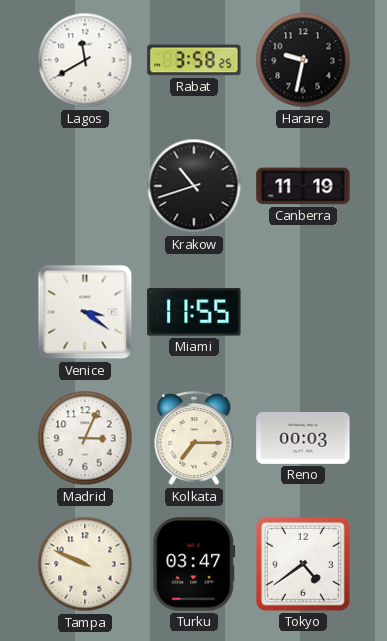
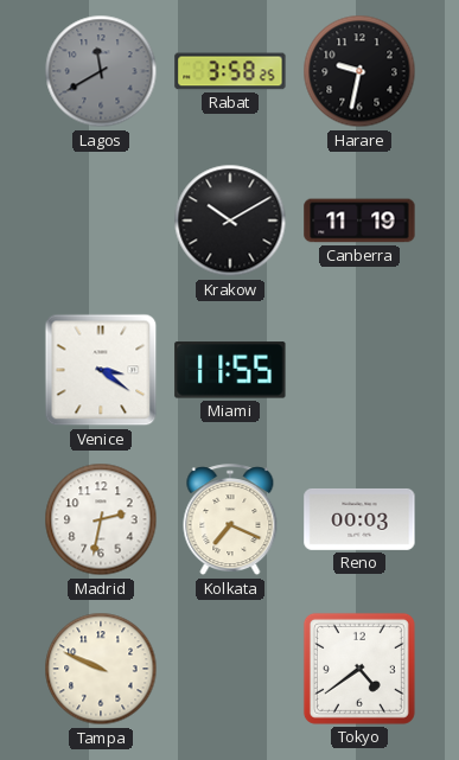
Lagos dial: white -> grey (101, 71)
Krakow: 10:42 -> 10:10 (230, 221)
Madrid: 3:04 -> 2:32 (101, 519)
Kolkata: 7:15 -> 7:19 (230, 520)
Turku: 03:47 -> none (194, 564)
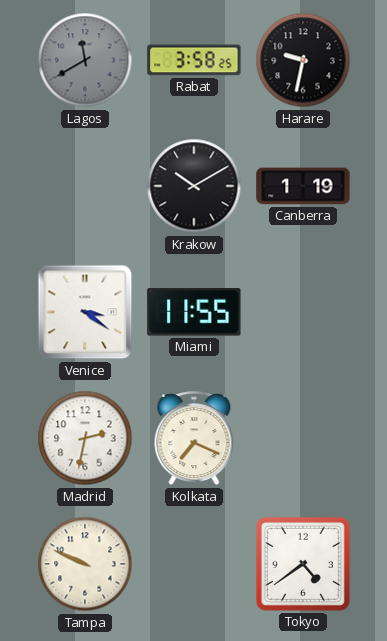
Canberra: 11:19 -> 1:19 (303, 186)
Reno: 00:03 -> none (359, 519)
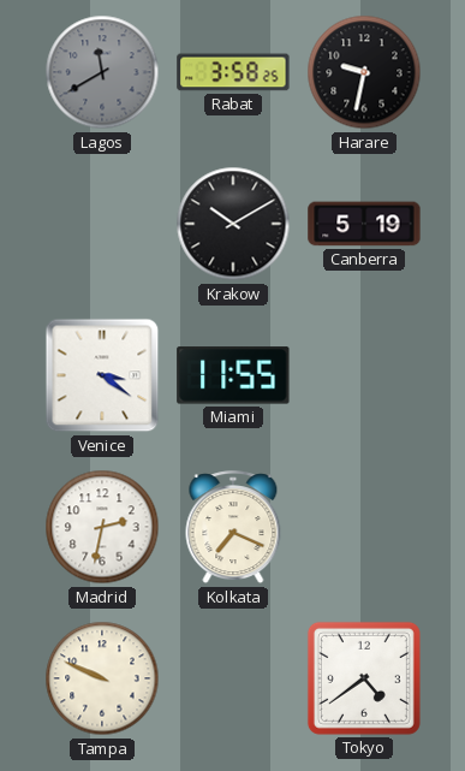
Canberra: 1:19 -> 5:19 (364, 224)
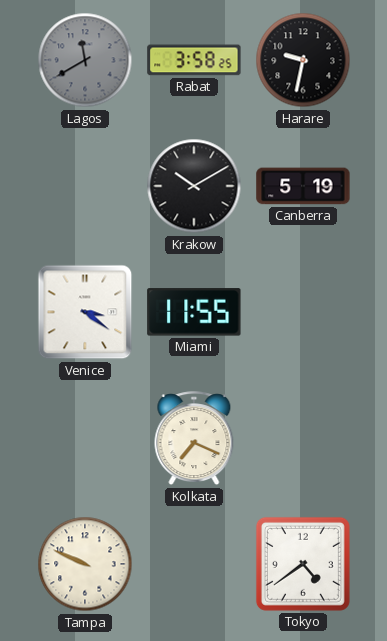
Madrid: 2:32 -> none (102, 527)
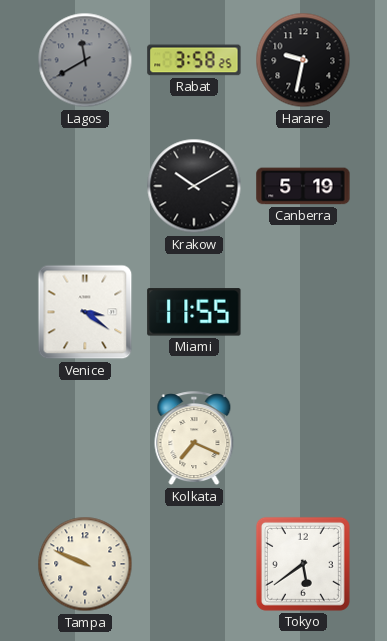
Tokyo: 4:39 -> 5:39 (303, 564)
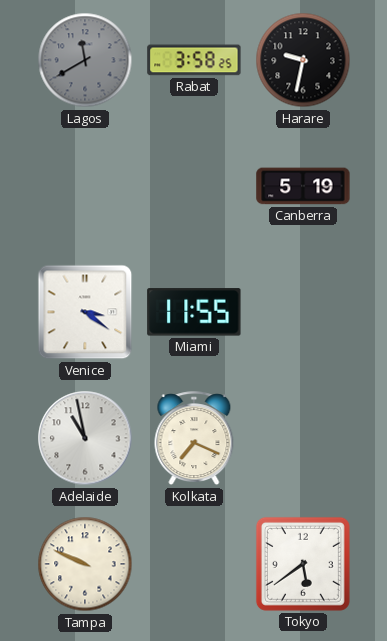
Krakow: 10:10 -> none (194, 186)
Adelaide: none -> 10:58 (85, 438)
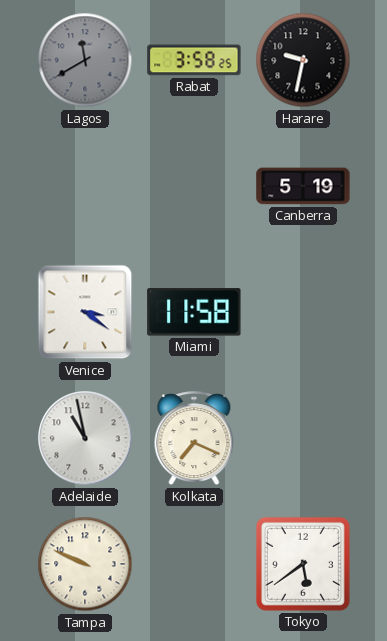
Miami: 11:55 -> 11:58 (194, 312)
